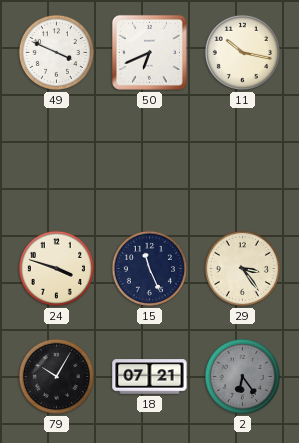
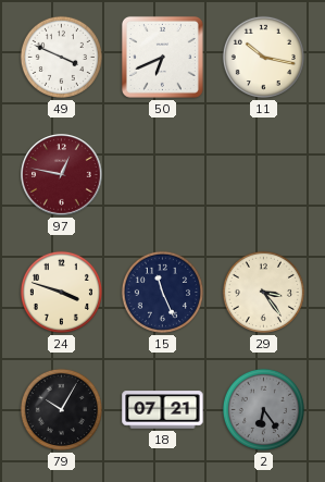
97: none -> 12:47 (62, 175)
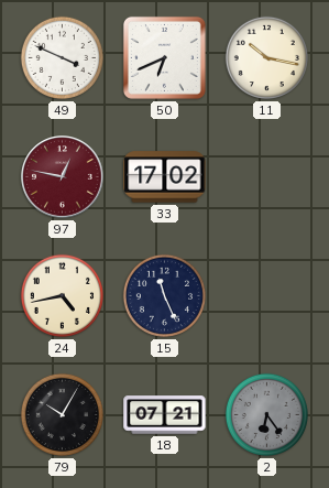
33: none -> 17:02 (165, 177)
24: 3:48 -> 4:43 (62, 295)
29: 3:24 -> none (263, 292)
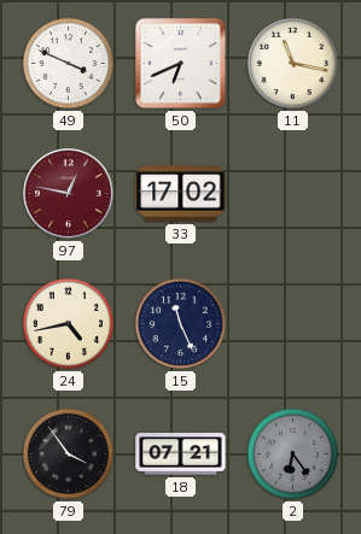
11: 10:17 -> 11:17 (292, 63)
79: 10:05 -> 3:54 (68, 453)
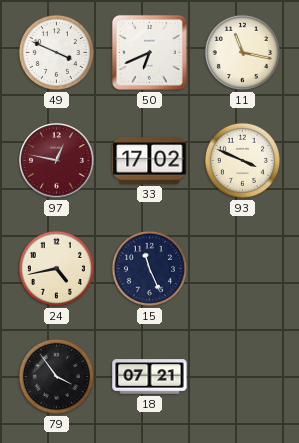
93: none -> 3:49 (242, 160)
2: 6:24 -> none (292, 453)
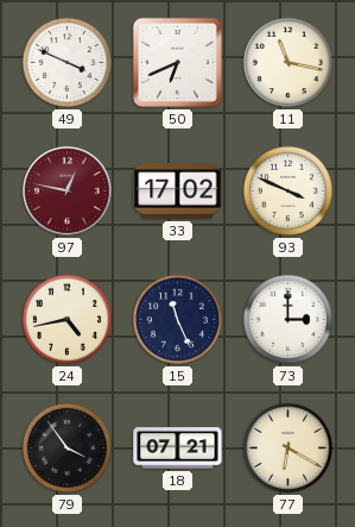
73: none -> 3:00 (287, 319)
77: none -> 6:20 (287, 447)
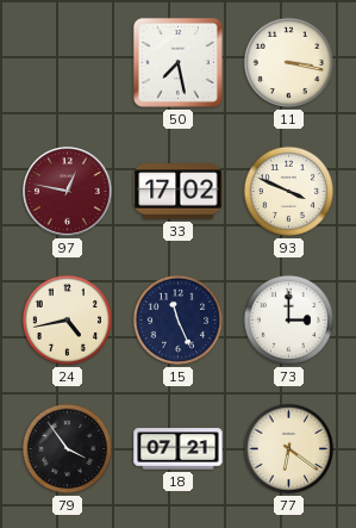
49: 3:49 -> none (66, 62)
50: 6:41 -> 7:28 (177, 62)
11: 11:17 -> 3:17 (288, 62)
77: 6:20 -> 6:21 (288, 448)
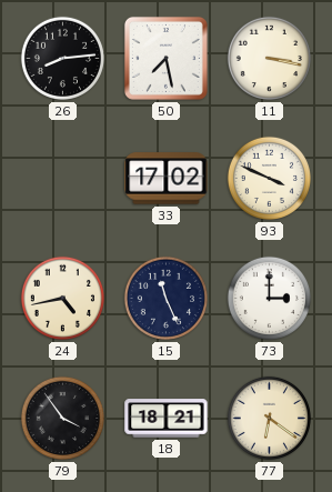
26: none -> 8:14 (62, 58)
97: 12:47 -> none (68, 192)
18: 07:21 -> 18:21 (167, 419)
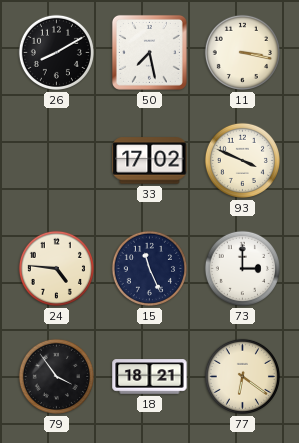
26: 8:14 -> 8:10 (56, 52)
24: 4:43 -> 4:46 (56, 268)
